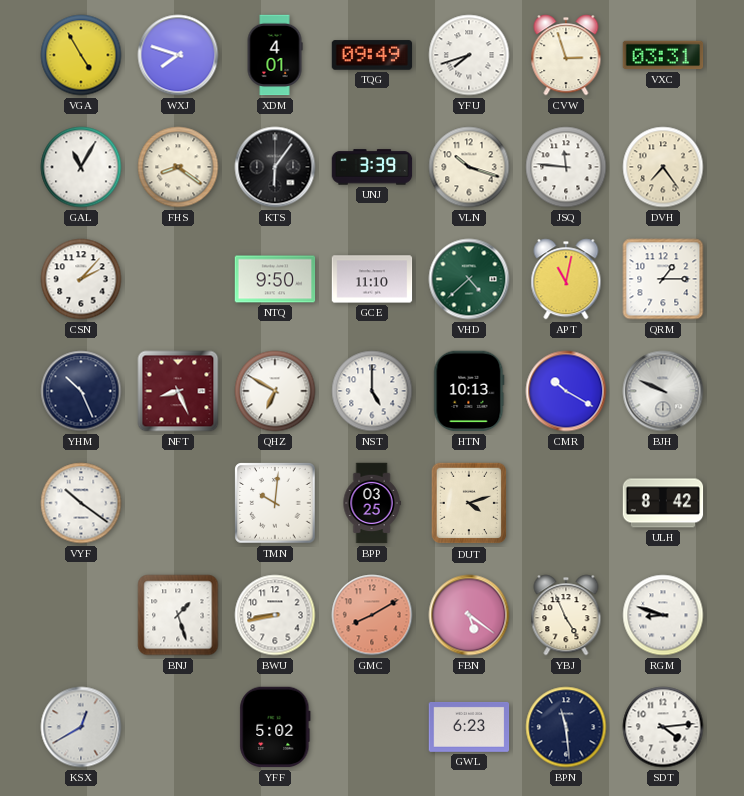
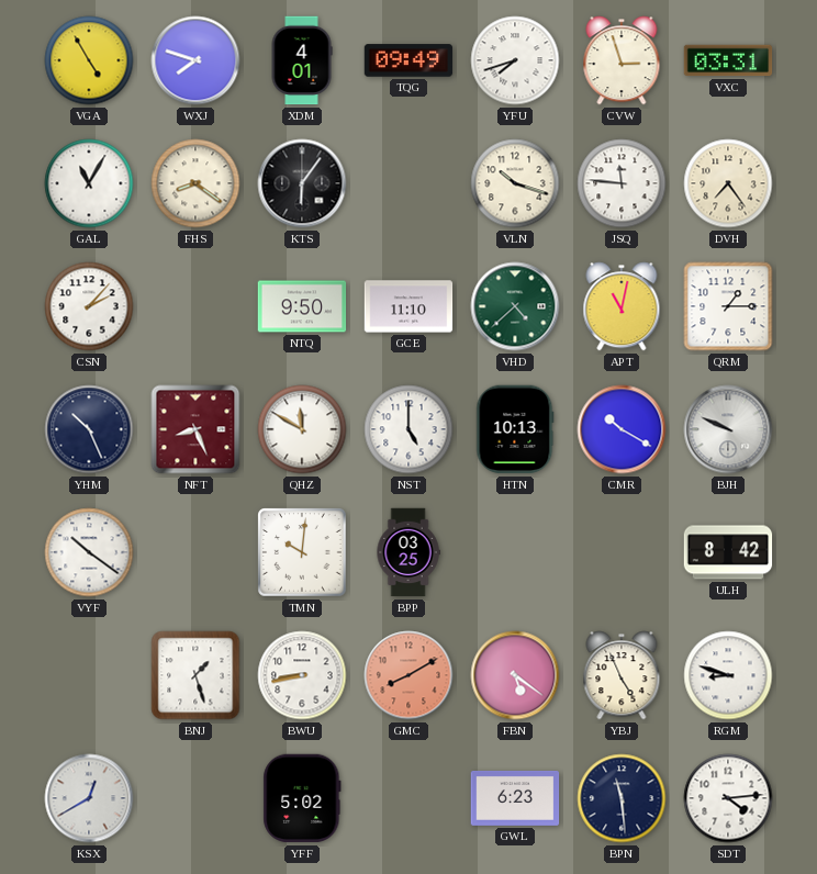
UNJ: 3:39 -> none (372, 167)
QHZ: 6:50 -> 11:50 (302, 429)
DUT: 4:12 -> none (469, 503)
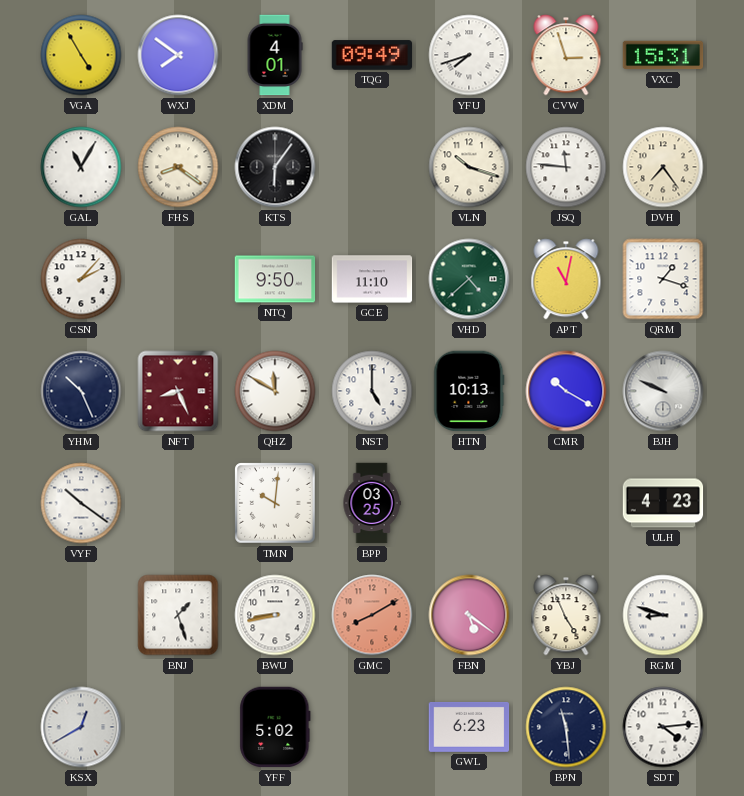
WXJ: 7:48 -> 7:51 (178, 55)
VXC: 03:31 -> 15:31 (663, 55)
QRM: 1:15 -> 1:18 (663, 279)
ULH: 8:42 -> 4:23 (663, 503)
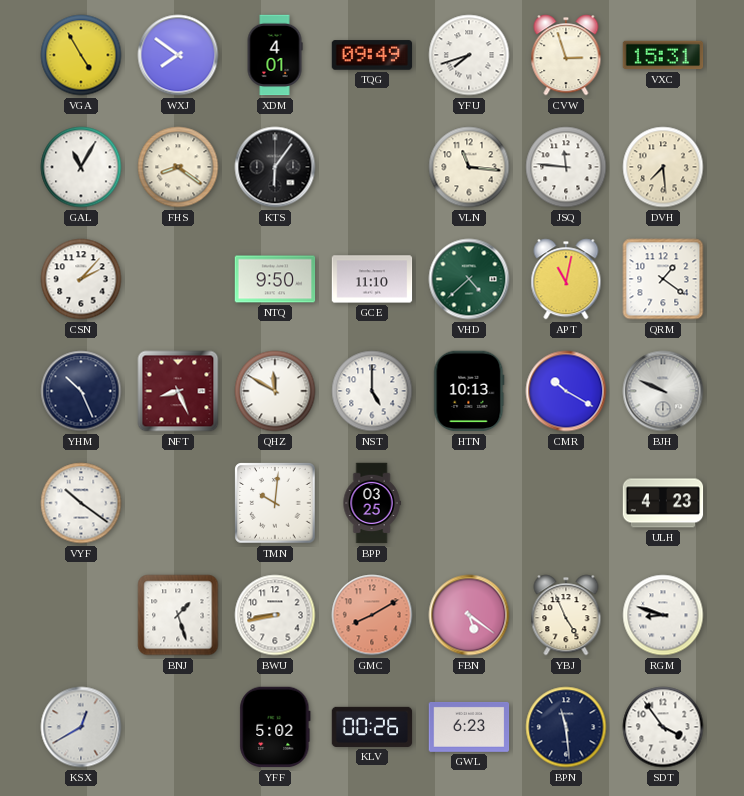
VLN: 10:18 -> 11:16 (469, 167)
DVH: 7:24 -> 7:29 (663, 167)
QRM: 1:18 -> 1:21 (663, 279)
KLV: none -> 00:26 (372, 727)
SDT: 4:14 -> 3:54 (663, 727)
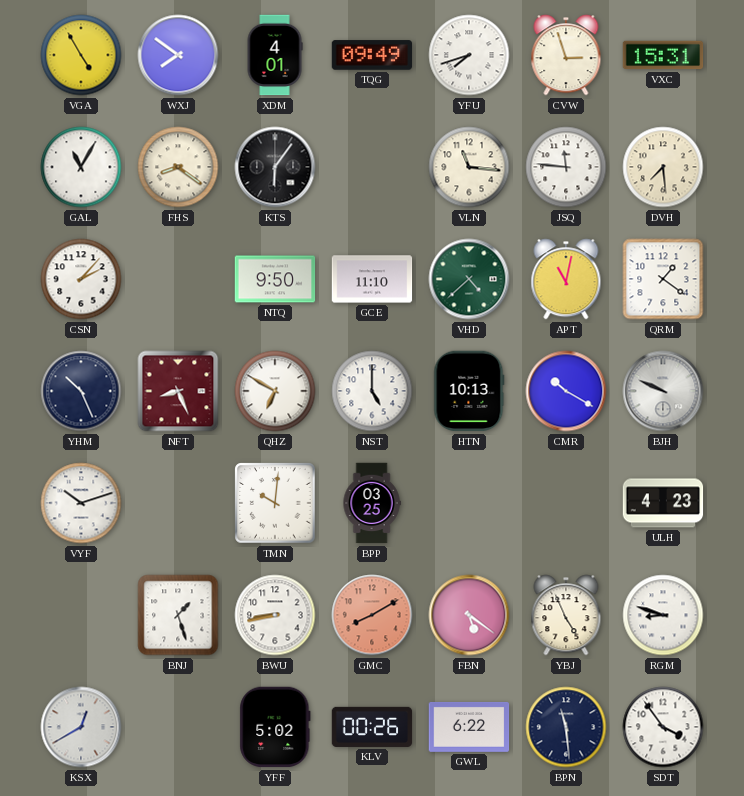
QHZ: 11:50 -> 6:50 (275, 391)
VYF: 10:21 -> 10:12 (81, 503)
GWL: 6:23 -> 6:22 (469, 727)
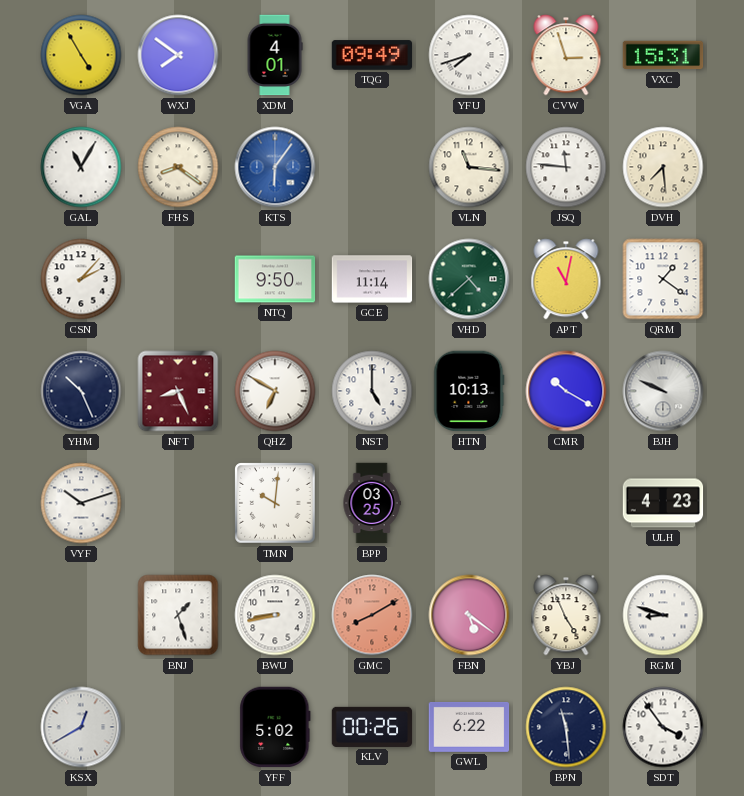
KTS dial: black -> blue (275, 167)
GCE: 11:10 -> 11:14 (372, 279)
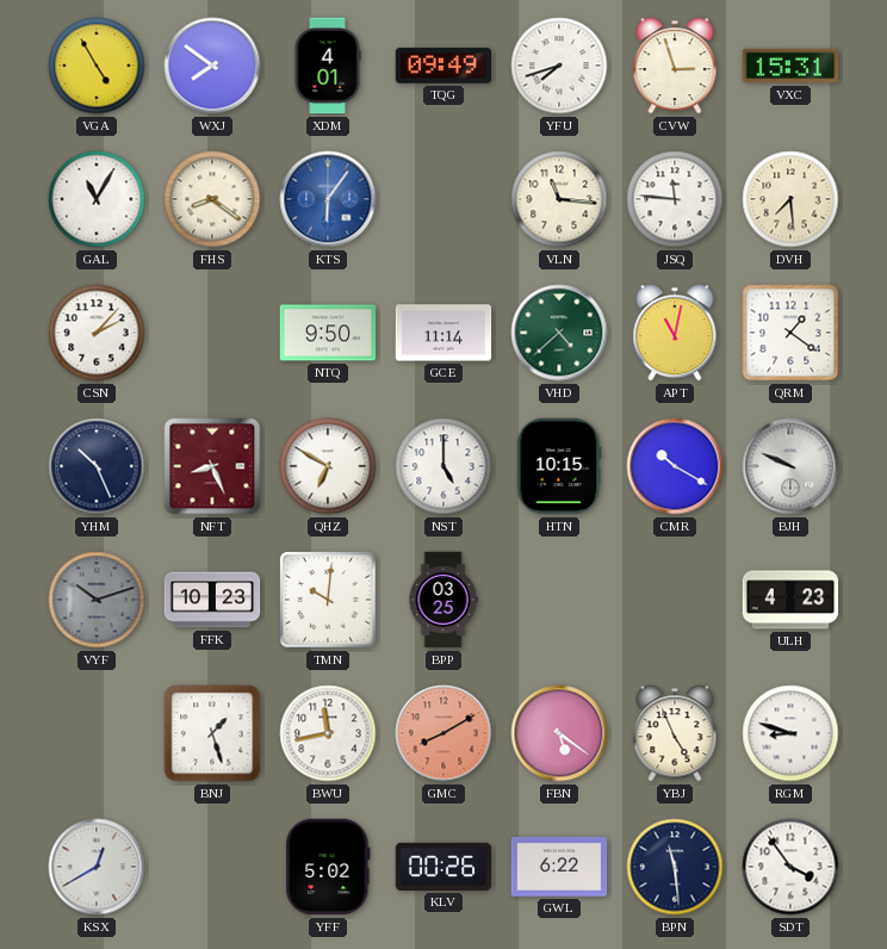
HTN: 10:13 -> 10:15 (559, 466)
VYF dial: white -> grey (97, 600)
FFK: none -> 10:23 (212, 600)
BWU: 8:43 -> 11:43 (328, 733)
